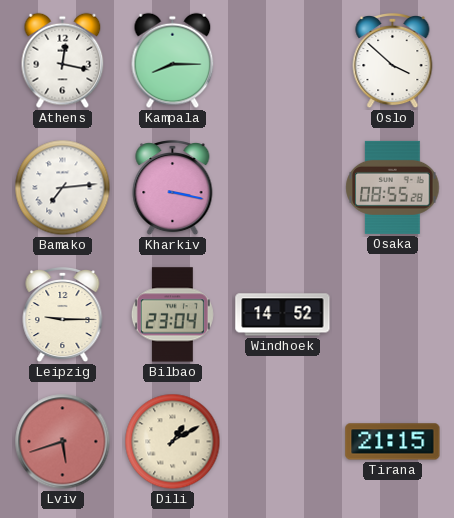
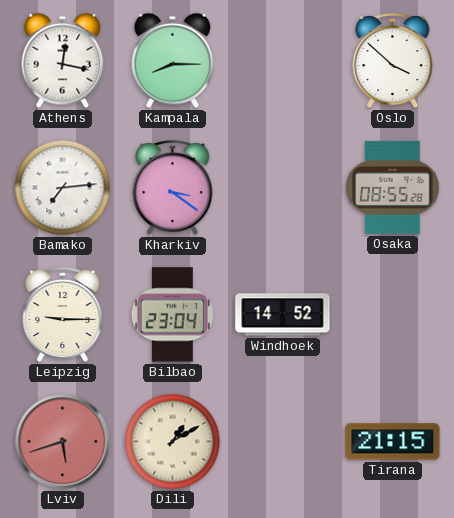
Kharkiv: 3:17 -> 3:21 (173, 188)
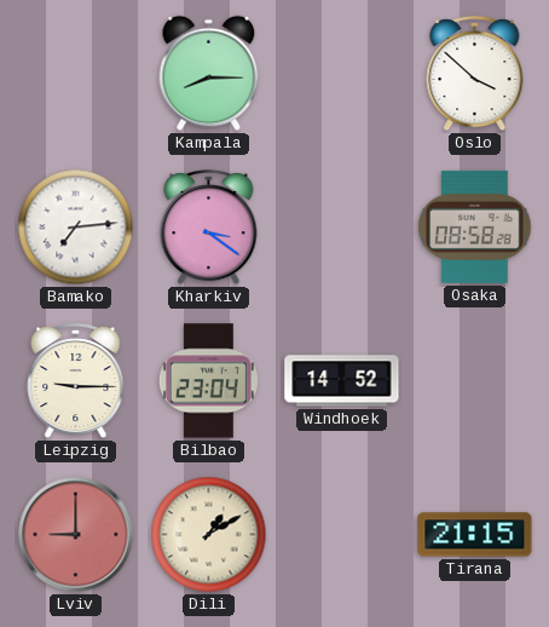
Athens: 12:17 -> none (63, 61)
Osaka: 08:55 -> 08:58 (475, 226)
Lviv: 5:42 -> 9:00 (76, 535)
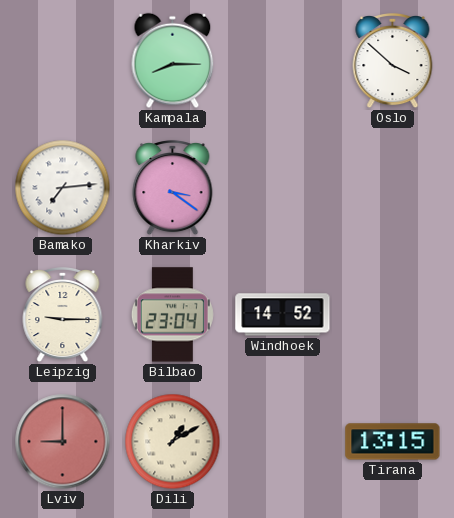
Osaka: 08:58 -> none (475, 226)
Tirana: 21:15 -> 13:15 (393, 442)
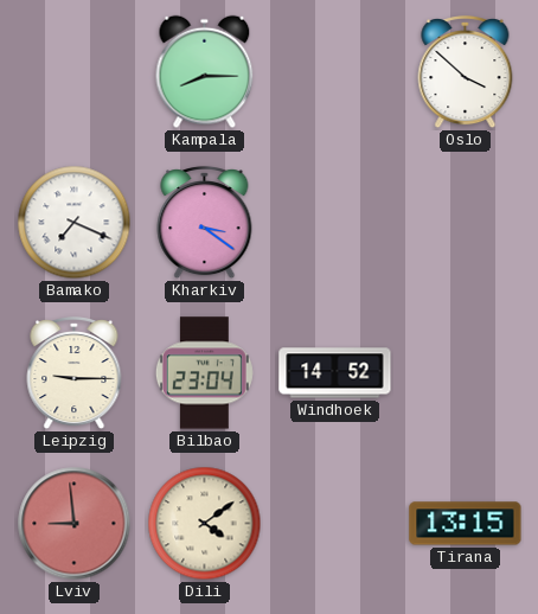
Bamako: 7:14 -> 7:19 (75, 223)
Lviv: 9:00 -> 8:59 (75, 524)
Dili: 1:10 -> 4:09 (205, 524)
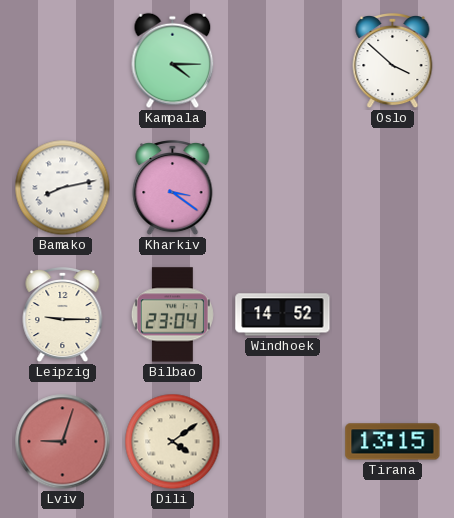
Kampala: 8:15 -> 4:15 (173, 61)
Bamako: 7:19 -> 8:13 (63, 188)
Lviv: 8:59 -> 9:03 (63, 442)
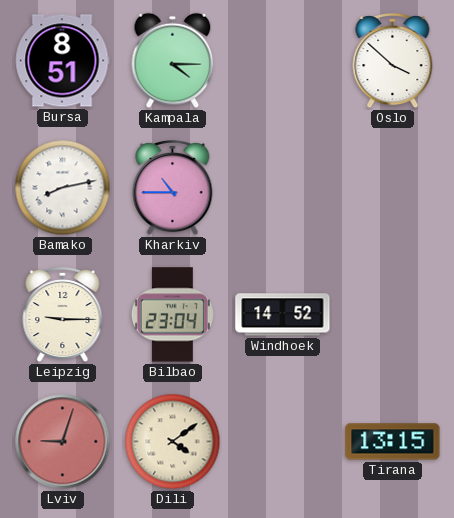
Bursa: none -> 8:51 (62, 61)
Kharkiv: 3:21 -> 10:45 (173, 188)
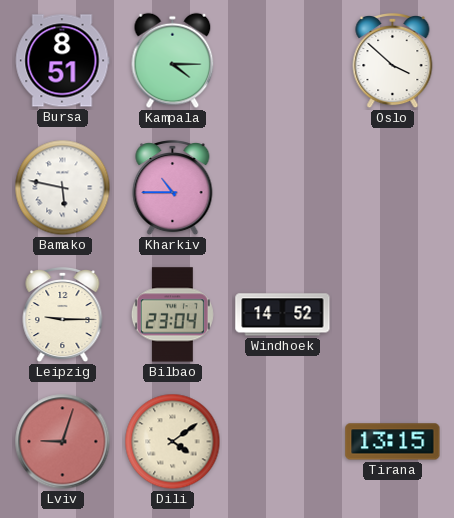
Bamako: 8:13 -> 5:47 (63, 188)
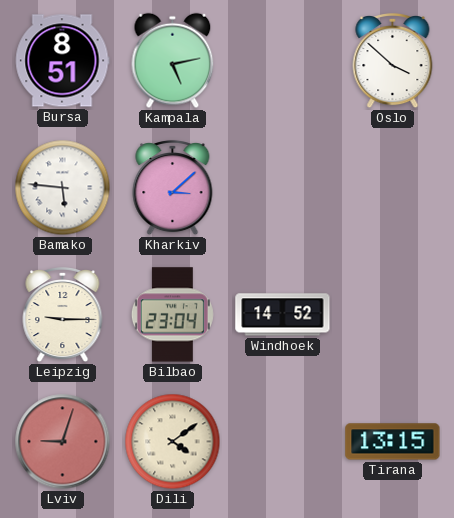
Kampala: 4:15 -> 5:13 (173, 61)
Bamako: 5:47 -> 5:46 (63, 188)
Kharkiv: 10:45 -> 3:08 (173, 188)
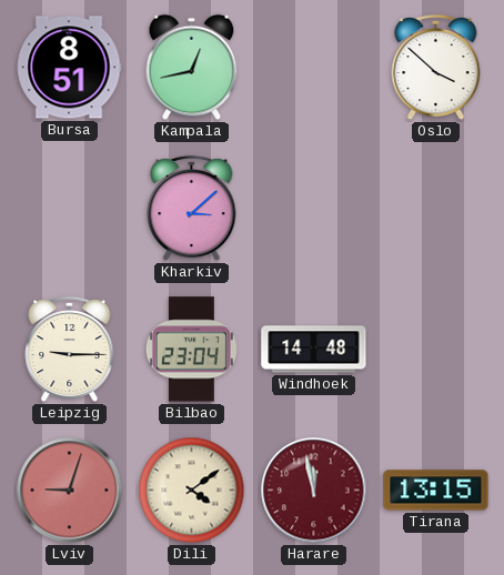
Kampala: 5:13 -> 12:43 (192, 68)
Bamako: 5:46 -> none (63, 188)
Windhoek: 14:52 -> 14:48 (314, 350)
Harare: none -> 11:58 (314, 491)
